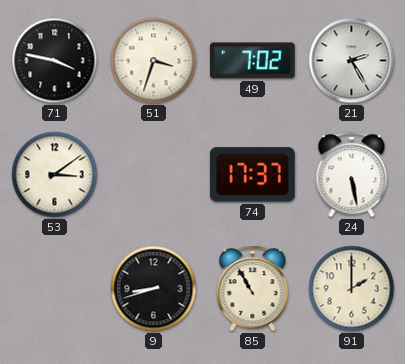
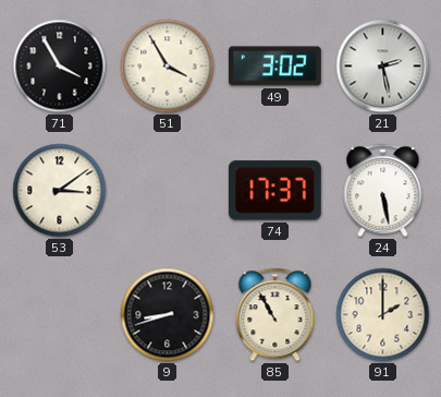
71: 3:47 -> 3:55 (60, 67)
51: 3:33 -> 3:55 (168, 67)
49: 7:02 -> 3:02 (274, 67)
21: 2:25 -> 2:28 (383, 67)
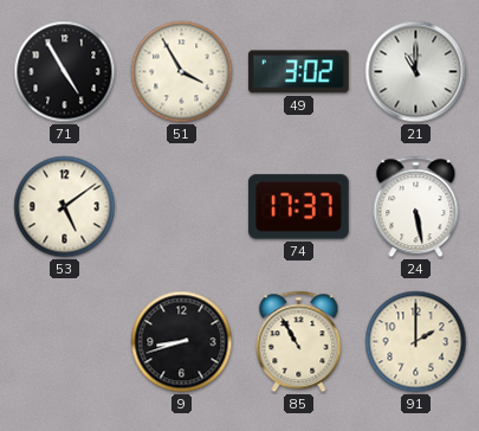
71: 3:55 -> 4:55 (65, 72)
21: 2:28 -> 11:00 (416, 72)
53: 3:09 -> 5:09 (65, 207)
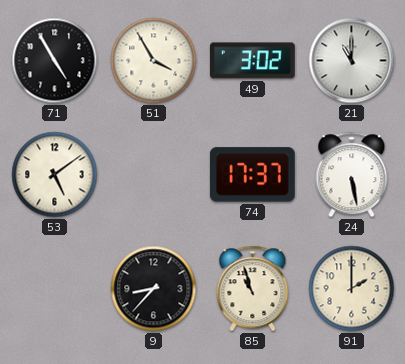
9: 8:42 -> 8:37 (154, 289)
85: 10:55 -> 10:57 (253, 289)
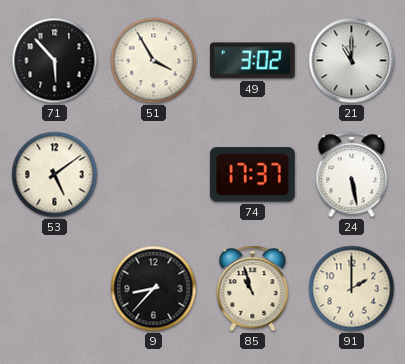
71: 4:55 -> 5:53 (55, 61)
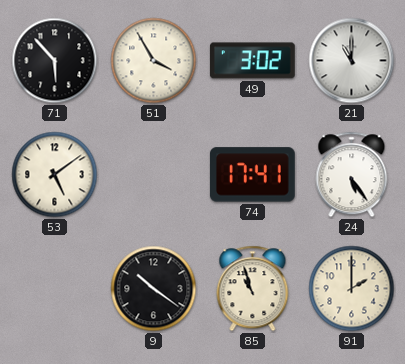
74: 17:37 -> 17:41 (252, 175)
24: 5:28 -> 5:24 (352, 175)
9: 8:37 -> 10:21 (154, 289)
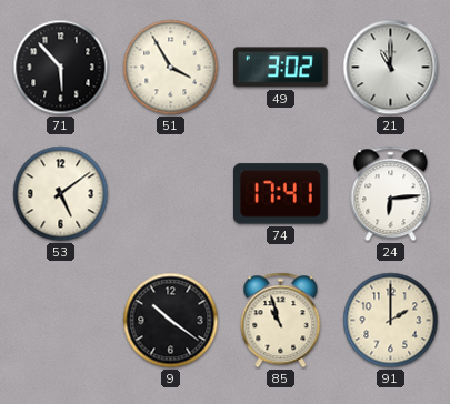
24: 5:24 -> 6:14 (391, 194)
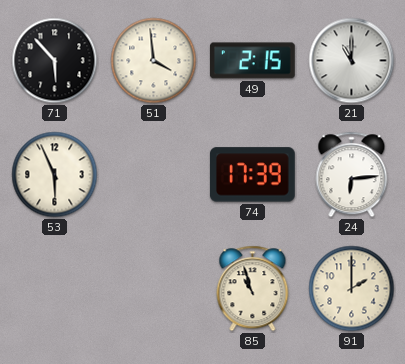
51: 3:55 -> 3:59 (154, 61)
49: 3:02 -> 2:15 (252, 61)
53: 5:09 -> 5:56 (55, 175)
74: 17:41 -> 17:39 (252, 175)
9: 10:21 -> none (171, 321)
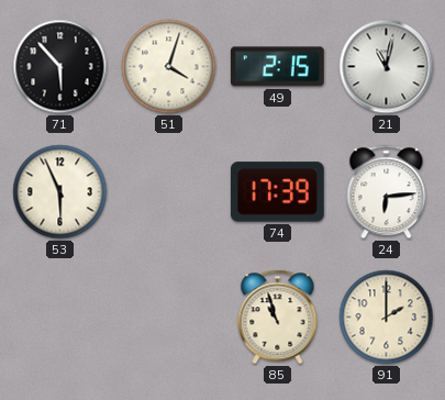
51: 3:59 -> 4:03 (169, 67)
21: 11:00 -> 11:02 (387, 67)
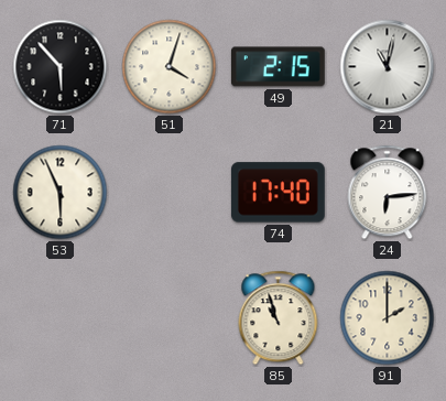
74: 17:39 -> 17:40 (278, 193)
